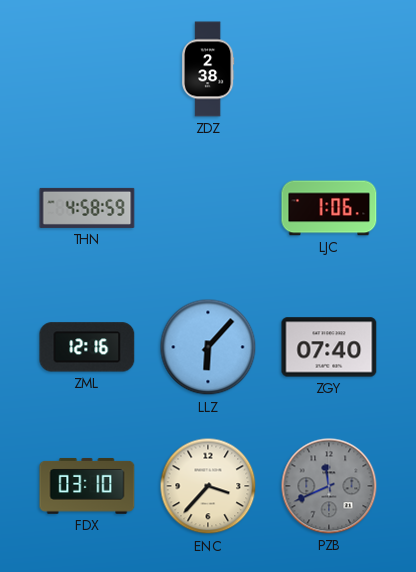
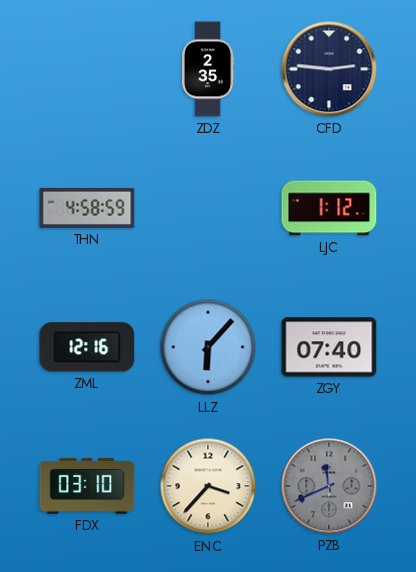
ZDZ: 2:38 -> 2:35 (208, 69)
CFD: none -> 2:46 (329, 69)
LJC: 1:06 -> 1:12 (329, 208)
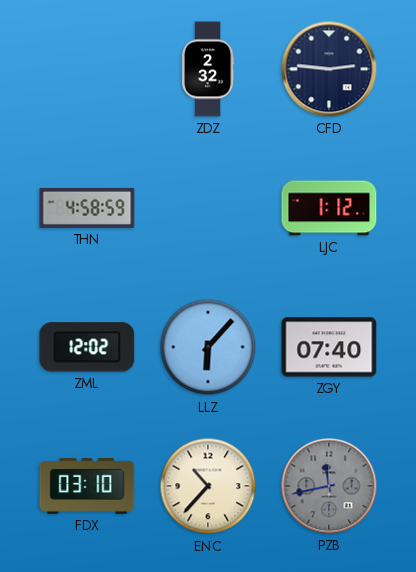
ZDZ: 2:35 -> 2:32 (208, 69)
ZML: 12:16 -> 12:02 (87, 347)
ENC: 3:37 -> 10:37 (208, 486)
PZB: 11:41 -> 11:43 (329, 486)
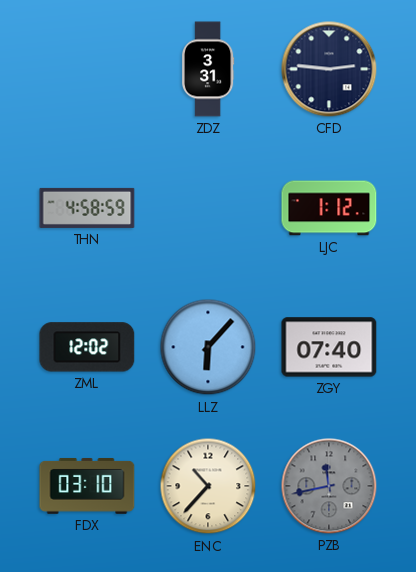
ZDZ: 2:32 -> 3:31 (208, 69)
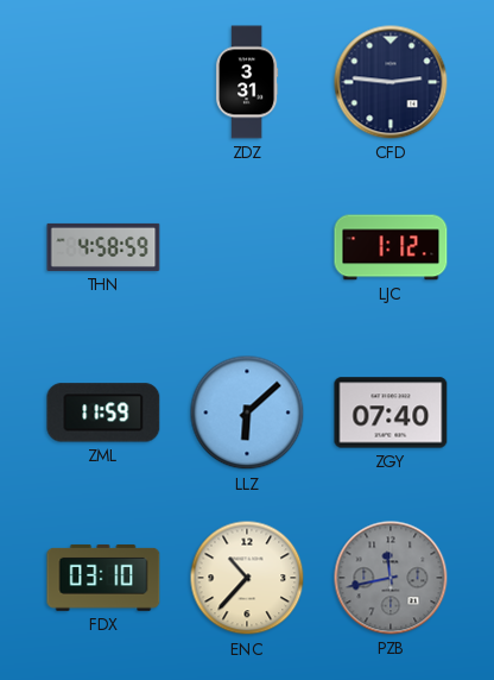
ZML: 12:02 -> 11:59 (103, 413)
LLZ: 6:07 -> 6:08 (247, 413)
